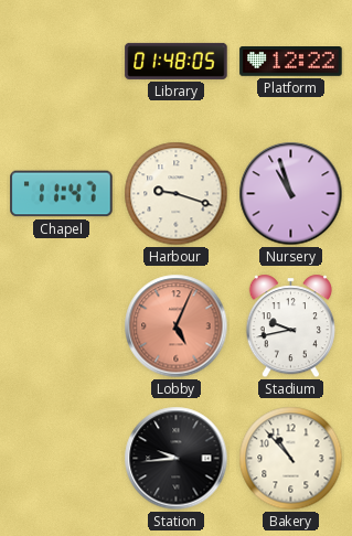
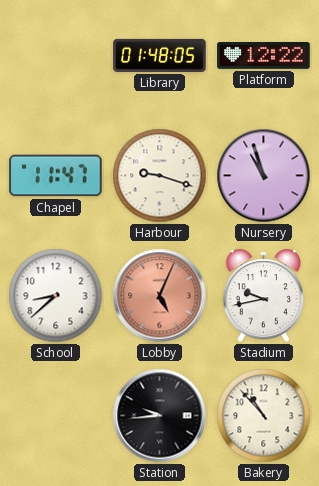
School: none -> 8:38 (56, 296)
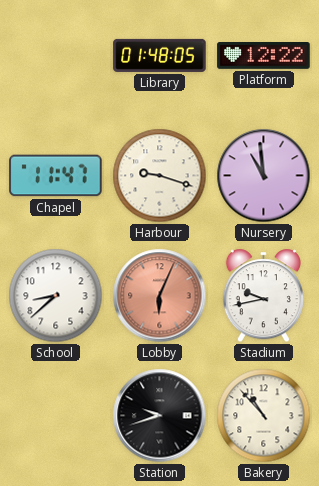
Nursery: 10:57 -> 10:59 (264, 176)
Lobby: 5:04 -> 6:04 (160, 296)
Station: 9:44 -> 9:42 (160, 416)
